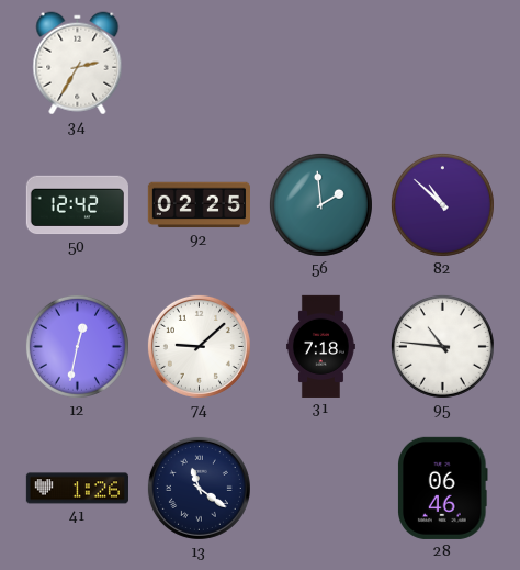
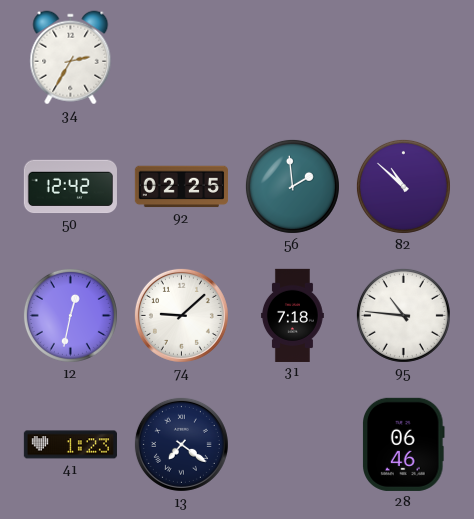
41: 1:26 -> 1:23 (70, 445)
13: 11:21 -> 7:21 (181, 444)
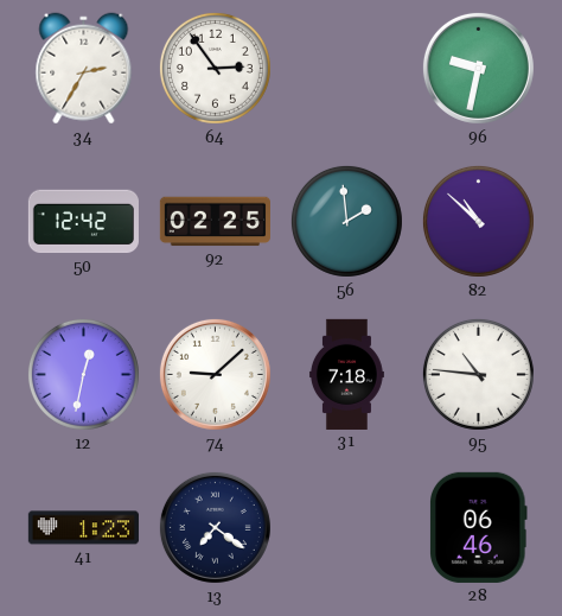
64: none -> 2:54 (215, 68)
96: none -> 9:32 (478, 68)
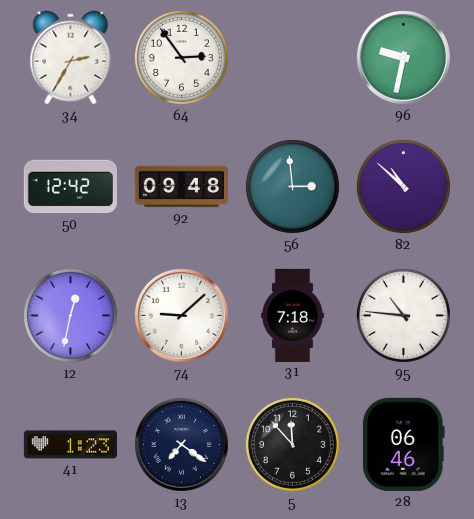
92: 02:25 -> 09:48 (181, 187)
56: 1:59 -> 2:59 (292, 186)
5: none -> 11:53 (292, 444)
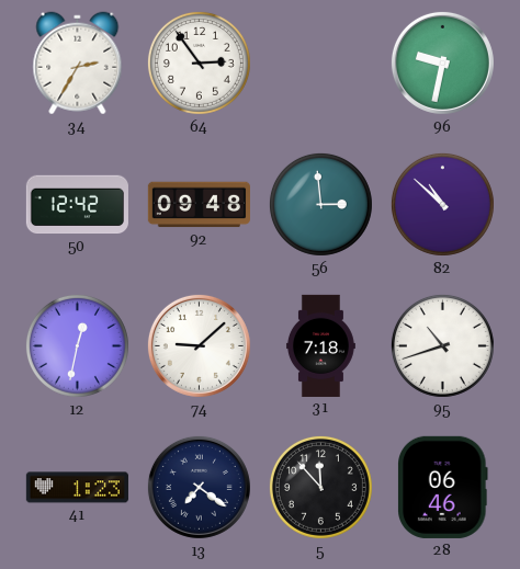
95: 10:46 -> 10:42 (442, 345)
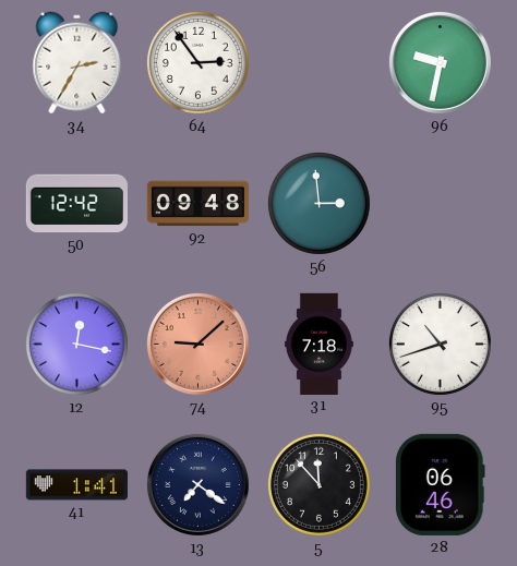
82: 10:52 -> none (442, 204)
12: 12:32 -> 12:17 (76, 344)
74 dial: white -> salmon (197, 344)
41: 1:23 -> 1:41 (76, 485)
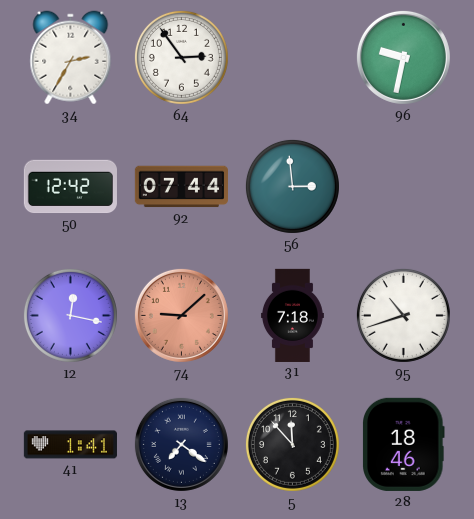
92: 09:48 -> 07:44 (181, 187)
28: 06:46 -> 18:46 (404, 444)
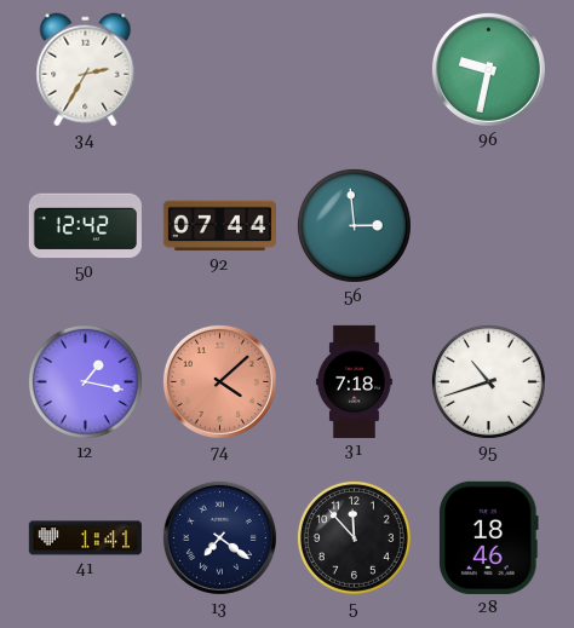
64: 2:54 -> none (181, 57)
12: 12:17 -> 1:17 (85, 381)
74: 9:08 -> 4:08 (219, 381)
